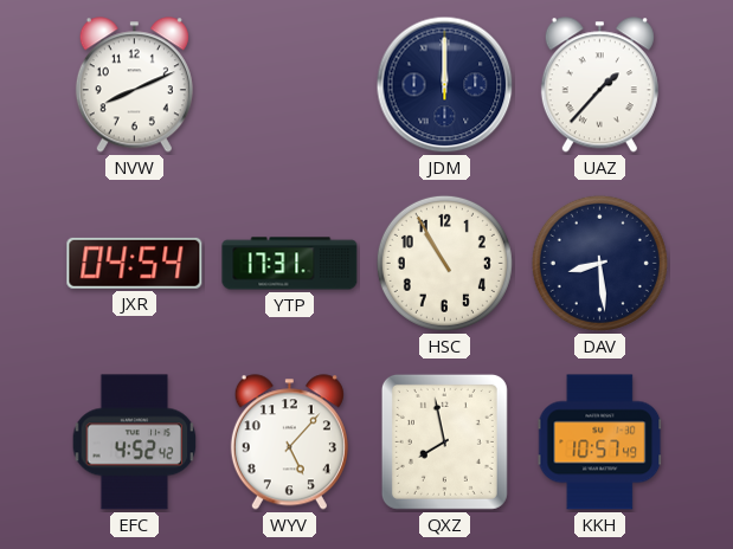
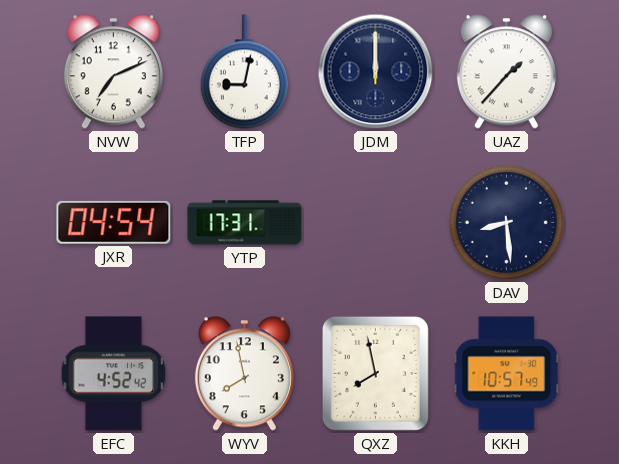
NVW: 8:11 -> 7:11 (113, 72)
TFP: none -> 9:02 (244, 72)
HSC: 10:55 -> none (444, 263)
WYV: 5:07 -> 7:58 (244, 374)
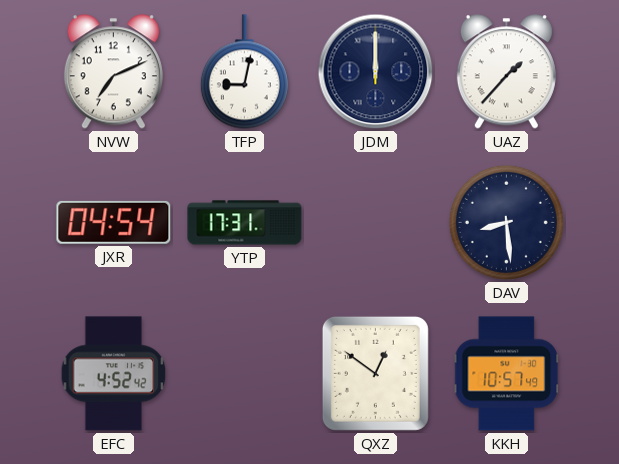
WYV: 7:58 -> none (244, 374)
QXZ: 7:58 -> 12:51 (375, 373)
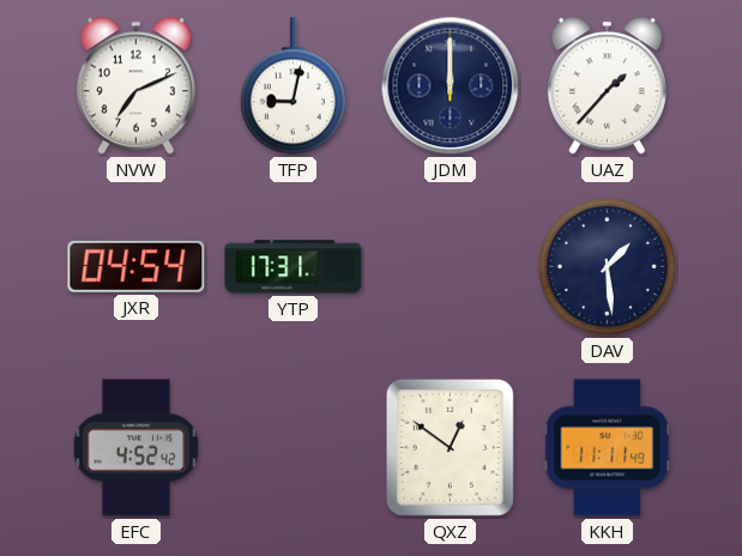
DAV: 8:29 -> 1:29 (607, 266)
KKH: 10:57 -> 11:11 (608, 448)
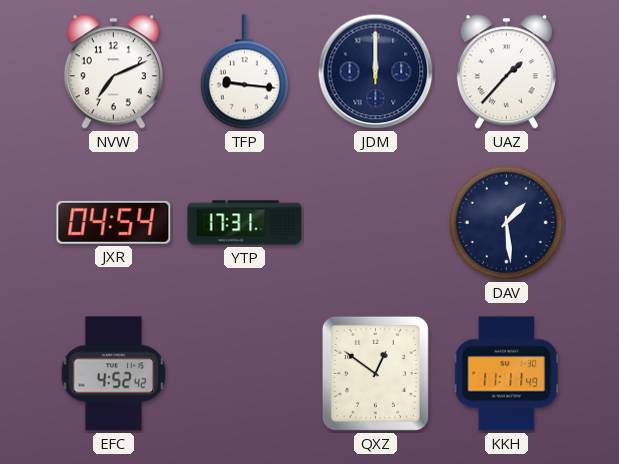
TFP: 9:02 -> 9:16 (244, 72)
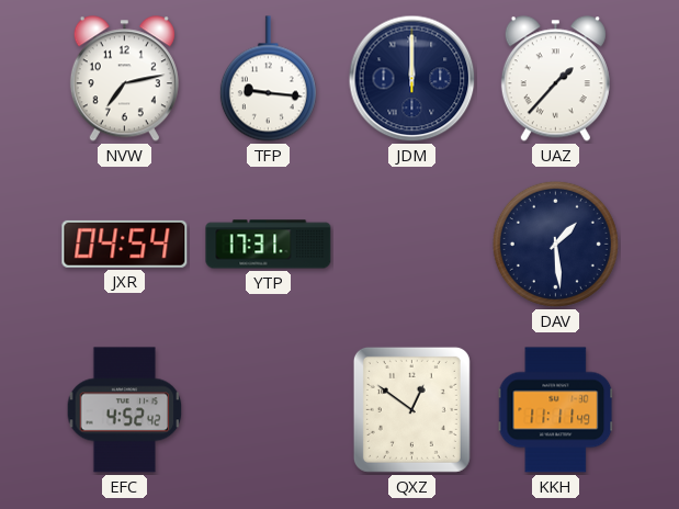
NVW: 7:11 -> 7:13 (124, 79)
